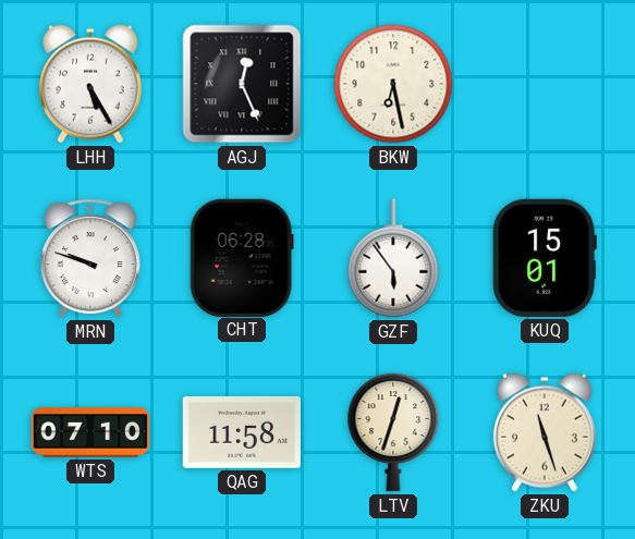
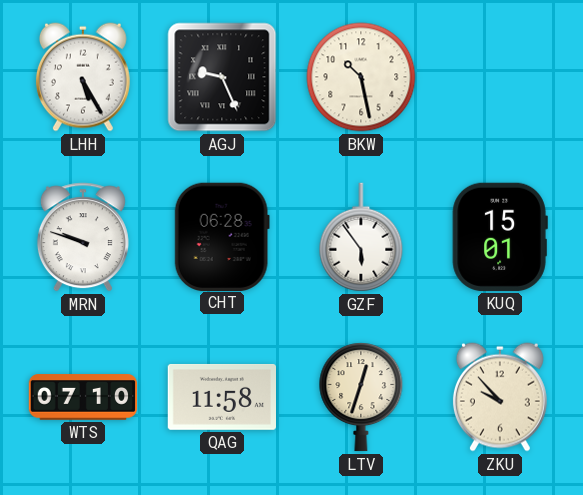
AGJ: 12:26 -> 9:26 (222, 77)
BKW: 6:28 -> 10:28 (361, 77)
ZKU: 11:27 -> 9:53 (500, 397)
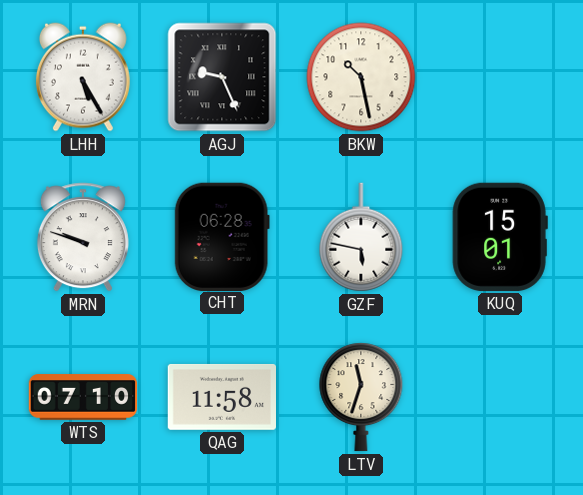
GZF: 5:54 -> 5:47 (361, 237)
LTV: 12:33 -> 11:33 (361, 397)
ZKU: 9:53 -> none (500, 397)
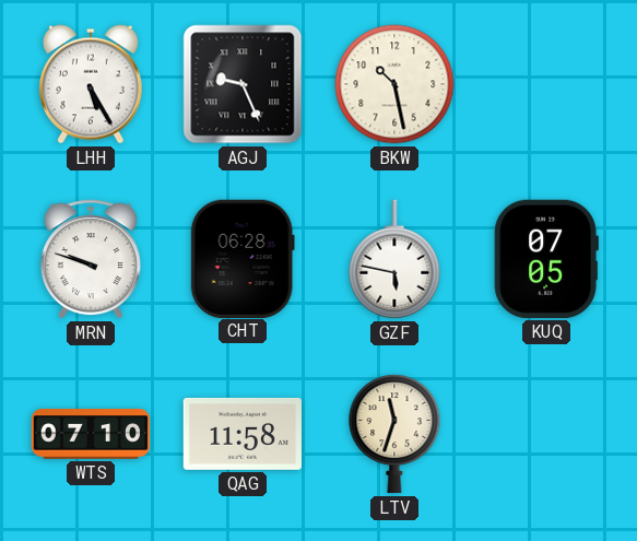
KUQ: 15:01 -> 07:05 (546, 259)
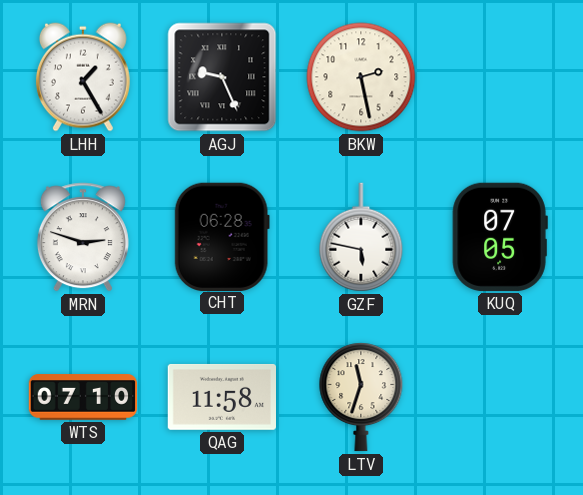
LHH: 5:25 -> 1:25 (83, 77)
BKW: 10:28 -> 2:28 (361, 77)
MRN: 9:48 -> 2:48 (83, 237)
